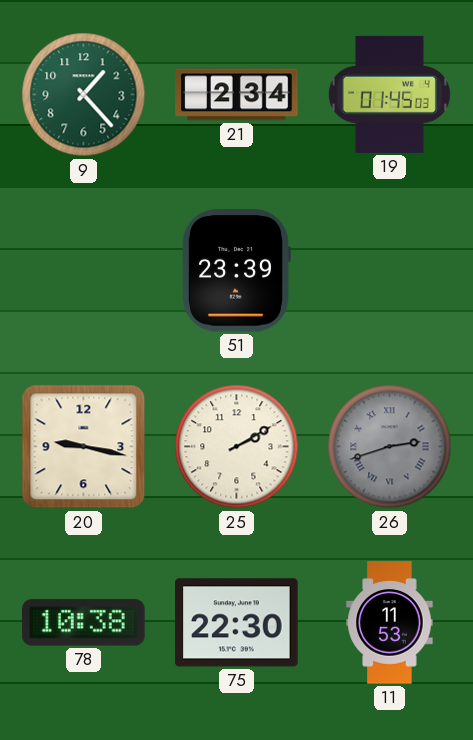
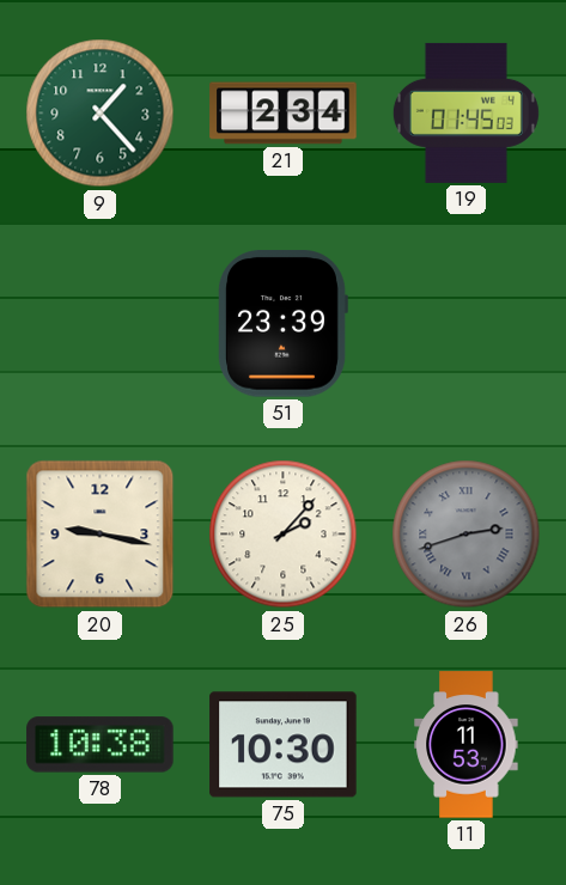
25: 2:10 -> 2:07 (284, 535)
75: 22:30 -> 10:30 (284, 745)
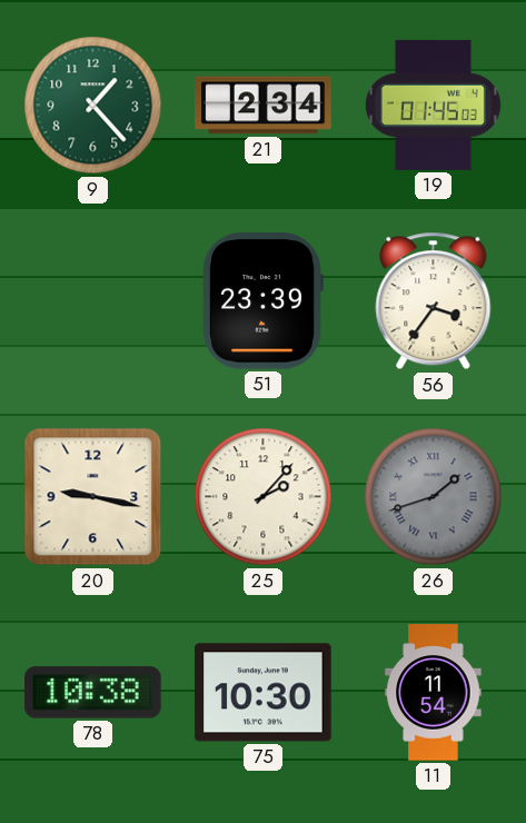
56: none -> 3:36 (434, 301)
26: 2:42 -> 1:42 (434, 497)
11: 11:53 -> 11:54 (434, 693)
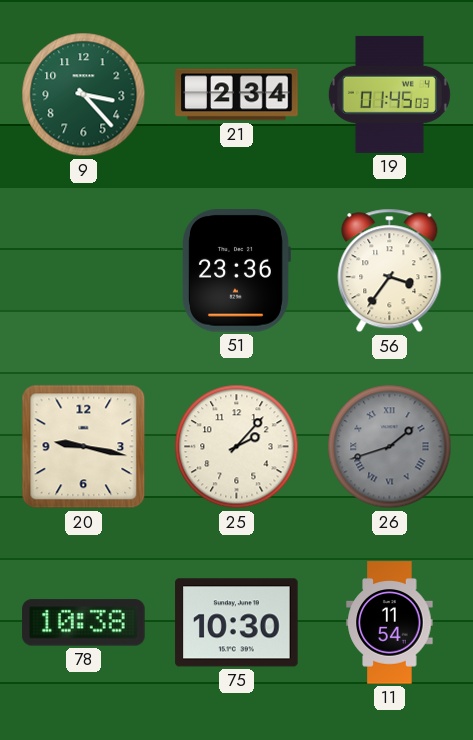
9: 1:23 -> 3:23 (84, 95)
51: 23:39 -> 23:36 (236, 271)
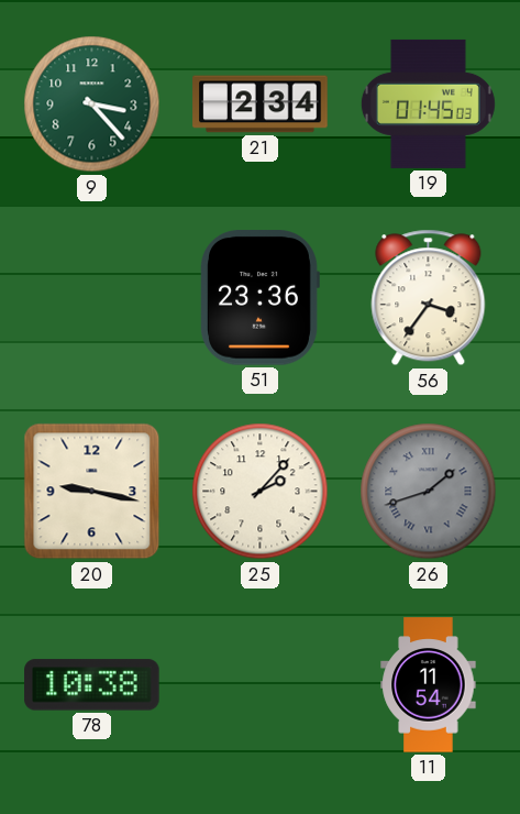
75: 10:30 -> none (237, 623)
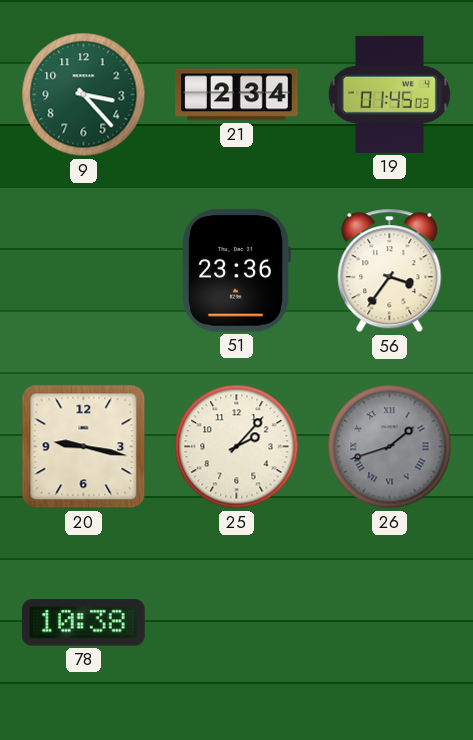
11: 11:54 -> none (429, 685)
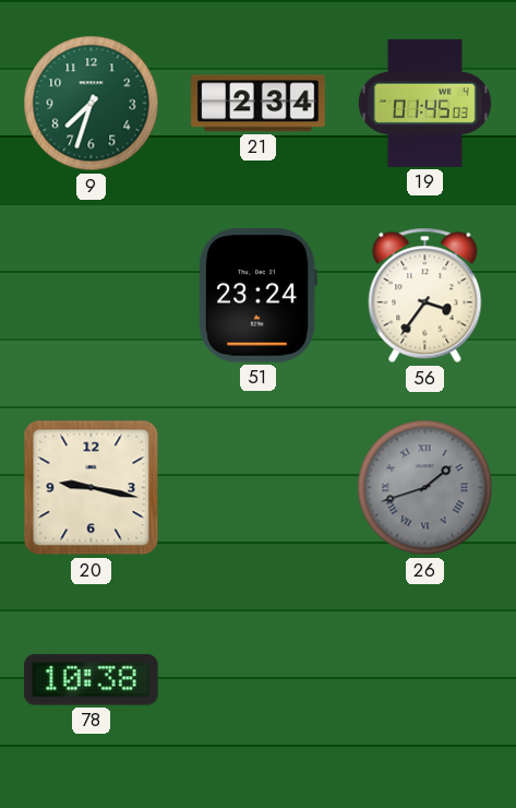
9: 3:23 -> 7:33 (92, 104)
51: 23:36 -> 23:24 (257, 296)
25: 2:07 -> none (237, 447)
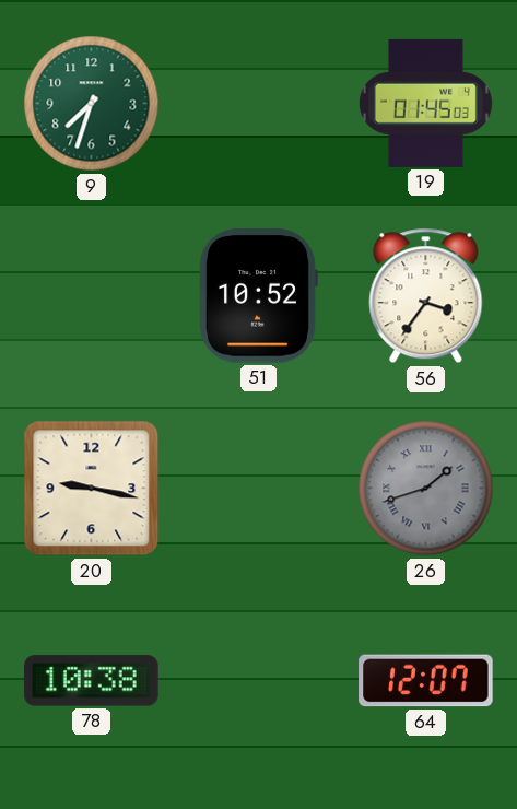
21: 2:34 -> none (259, 104)
51: 23:24 -> 10:52 (258, 296)
64: none -> 12:07 (426, 681)
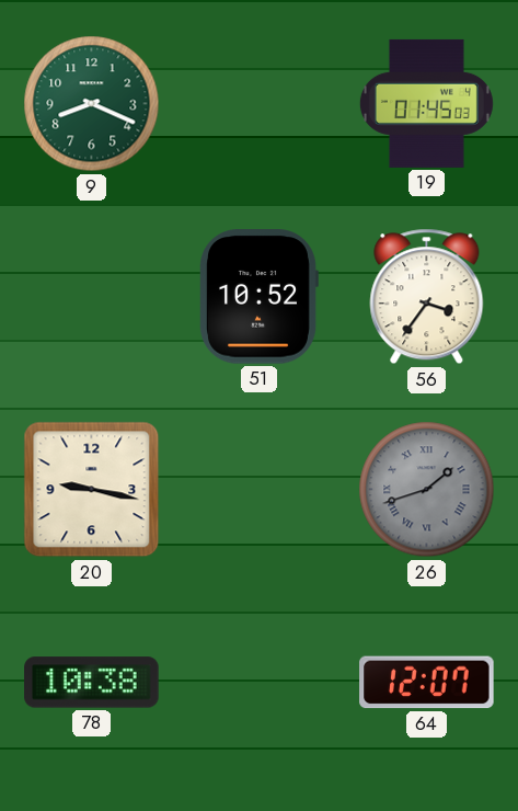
9: 7:33 -> 8:19 (92, 104)
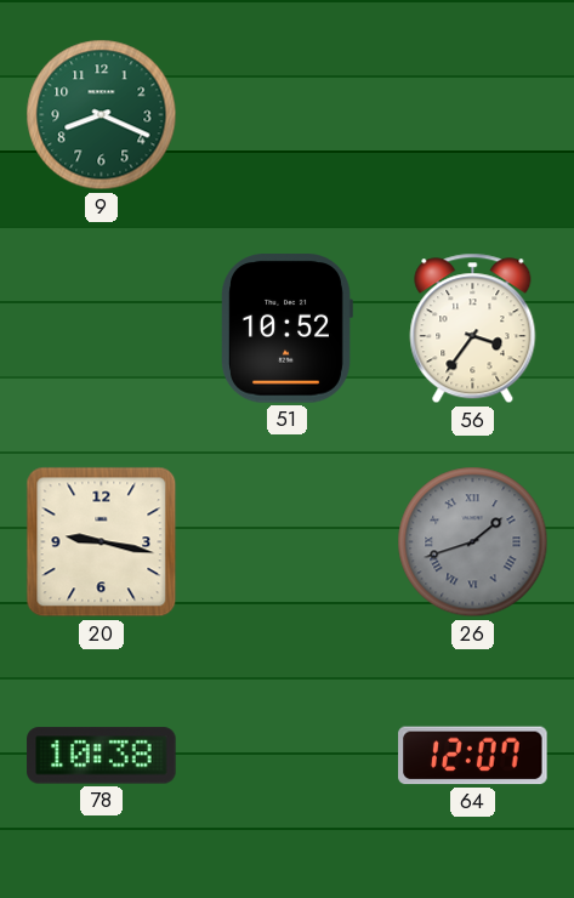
19: 01:45 -> none (426, 103)
